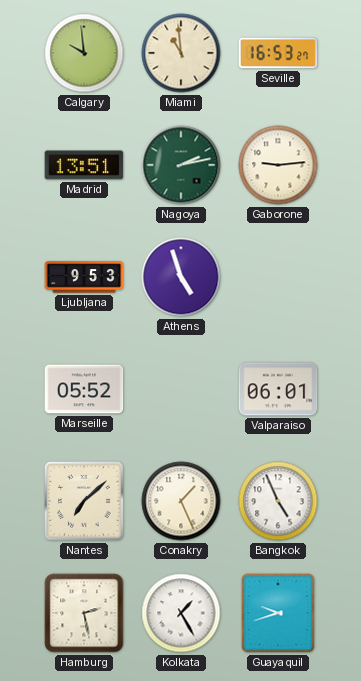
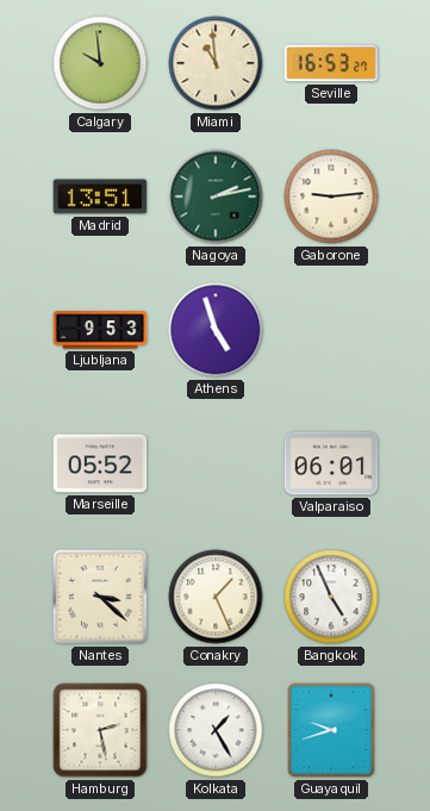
Nantes: 7:08 -> 3:22 (100, 597)
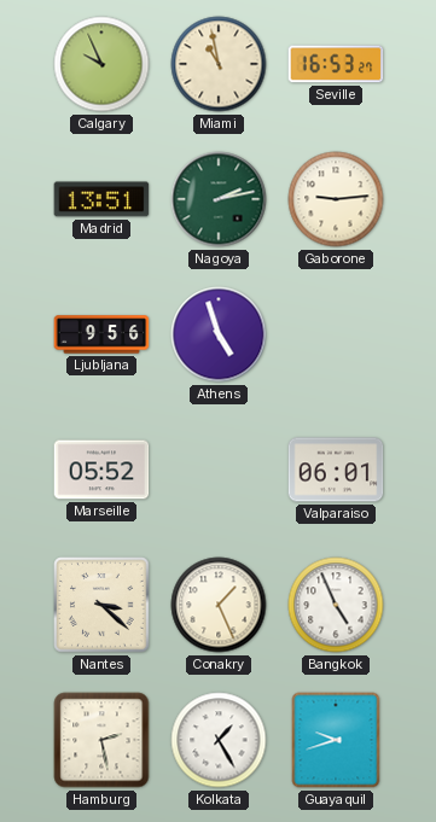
Calgary: 9:59 -> 9:56 (101, 64)
Miami: 10:59 -> 10:58 (219, 64)
Ljubljana: 9:53 -> 9:56 (101, 334)
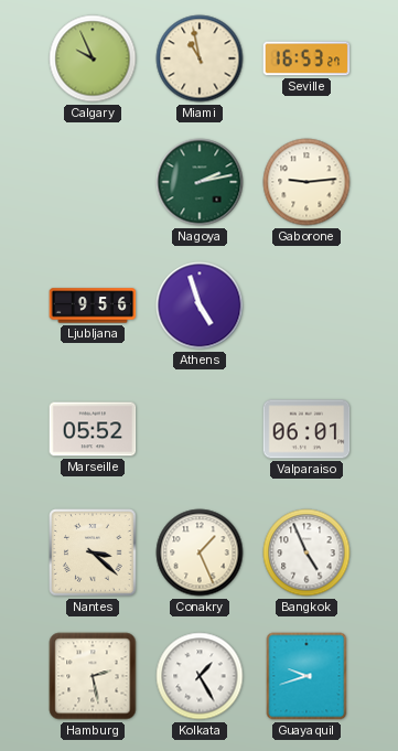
Madrid: 13:51 -> none (101, 199)
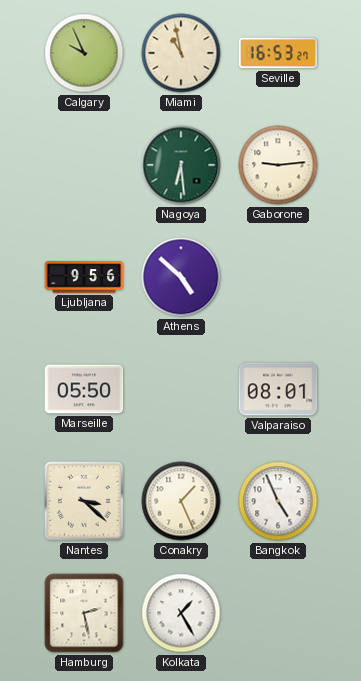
Nagoya: 2:13 -> 6:29 (181, 165)
Athens: 4:57 -> 4:52 (181, 277)
Marseille: 05:52 -> 05:50 (84, 389)
Valparaiso: 06:01 -> 08:01 (278, 389)
Guayaquil: 9:42 -> none (306, 676)
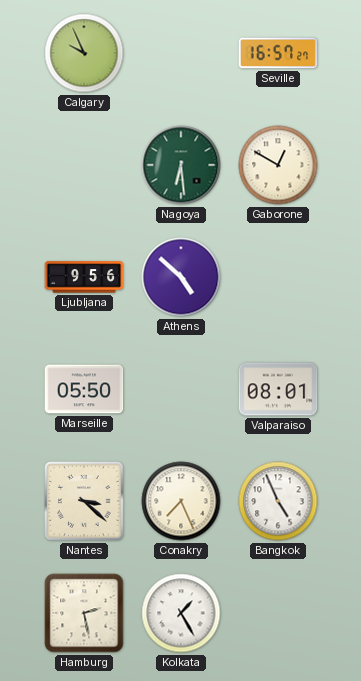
Miami: 10:58 -> none (181, 53)
Seville: 16:53 -> 16:57 (278, 53)
Gaborone: 9:14 -> 12:50 (278, 165)
Conakry: 1:26 -> 7:26 (181, 501)
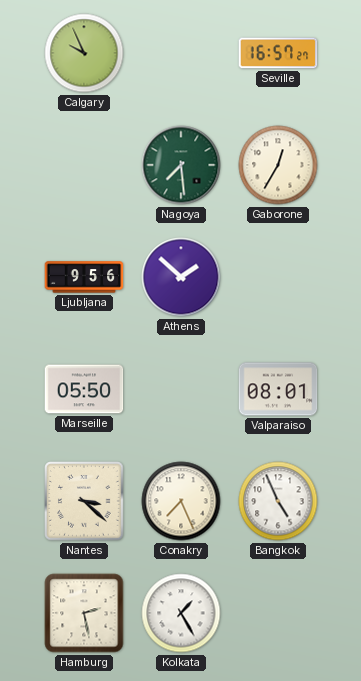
Nagoya: 6:29 -> 7:29 (181, 165)
Gaborone: 12:50 -> 12:35 (278, 165)
Athens: 4:52 -> 1:52 (181, 277)
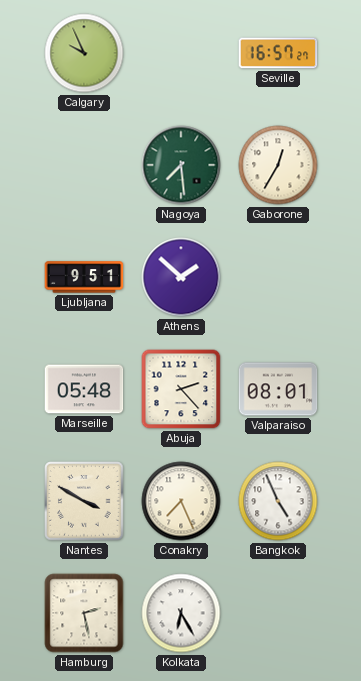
Ljubljana: 9:56 -> 9:51 (84, 277)
Marseille: 05:50 -> 05:48 (84, 389)
Abuja: none -> 2:23 (181, 389)
Nantes: 3:22 -> 3:50 (84, 501)
Kolkata: 1:25 -> 6:25 (181, 613)
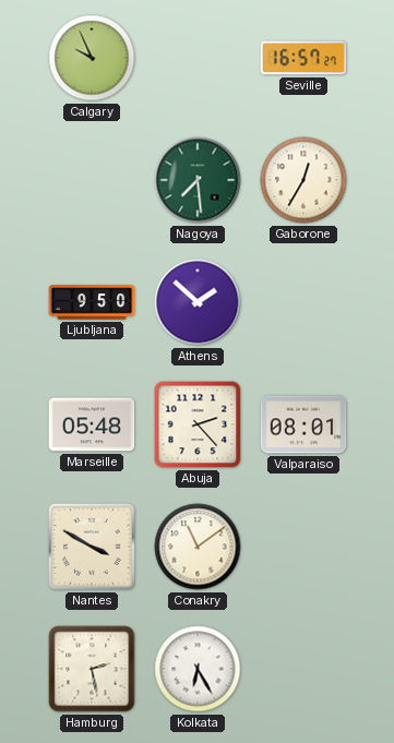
Ljubljana: 9:51 -> 9:50 (92, 302)
Conakry: 7:26 -> 11:09 (198, 547)
Bangkok: 4:56 -> none (278, 501)
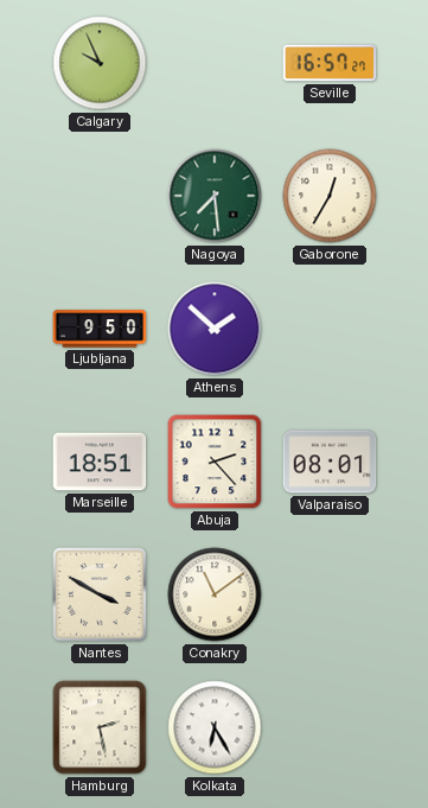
Marseille: 05:48 -> 18:51 (100, 462)
